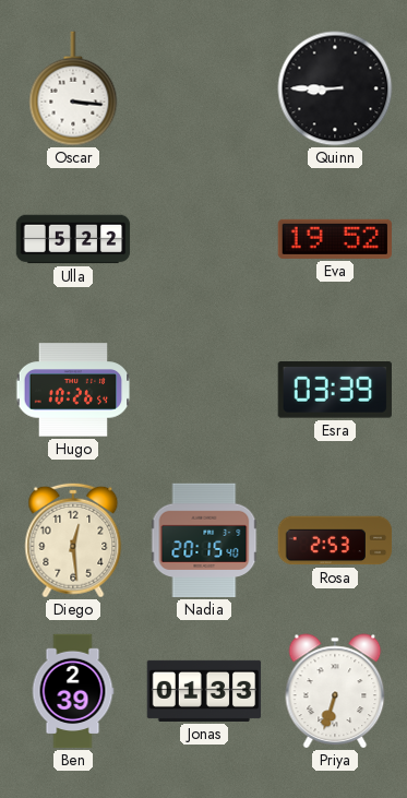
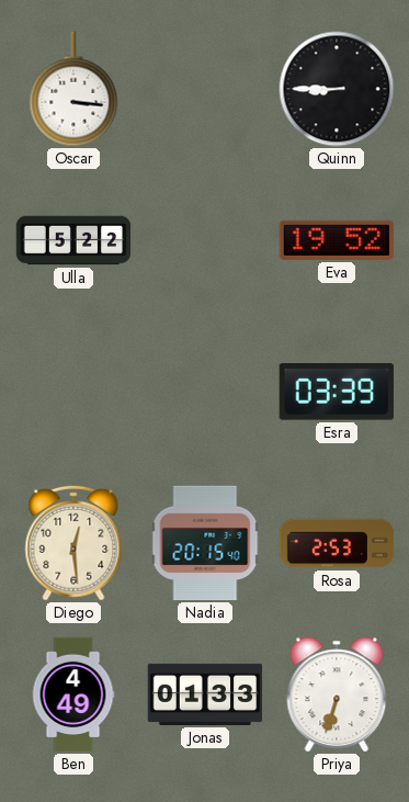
Hugo: 10:26 -> none (73, 390)
Ben: 2:39 -> 4:49 (73, 694)
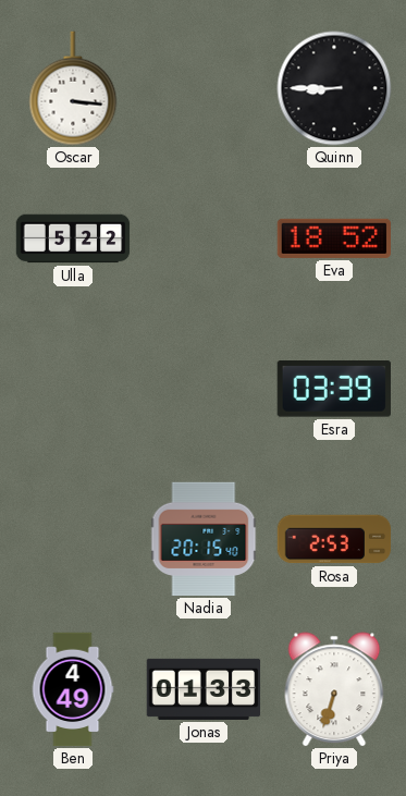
Eva: 19:52 -> 18:52 (333, 238)
Diego: 12:29 -> none (73, 543)
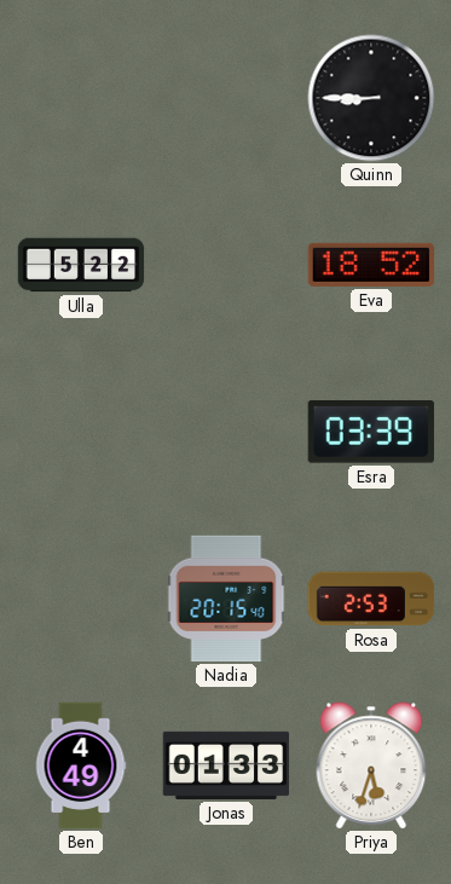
Oscar: 3:16 -> none (73, 88)
Priya: 6:33 -> 5:33 (371, 765)
